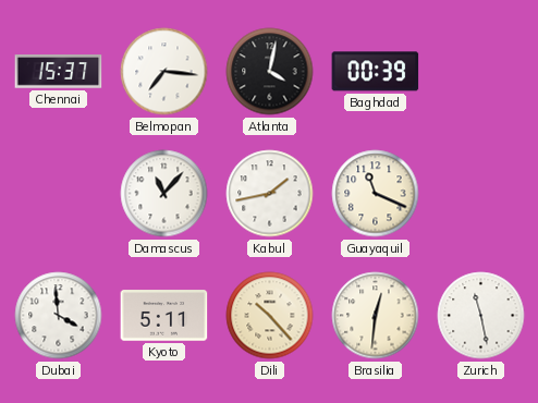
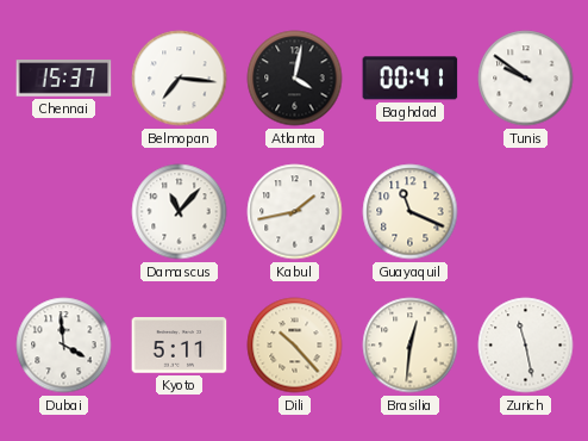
Baghdad: 00:39 -> 00:41 (411, 79)
Tunis: none -> 9:51 (526, 79)
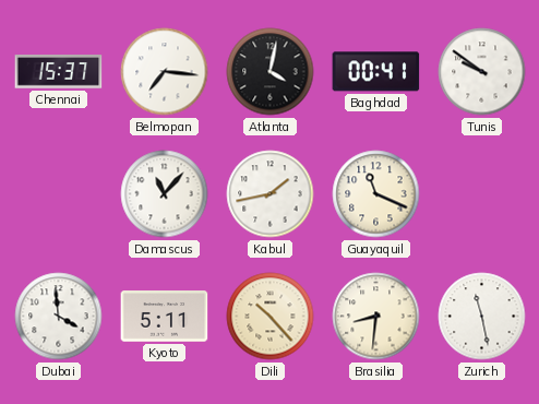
Brasilia: 12:31 -> 8:31 (376, 317)
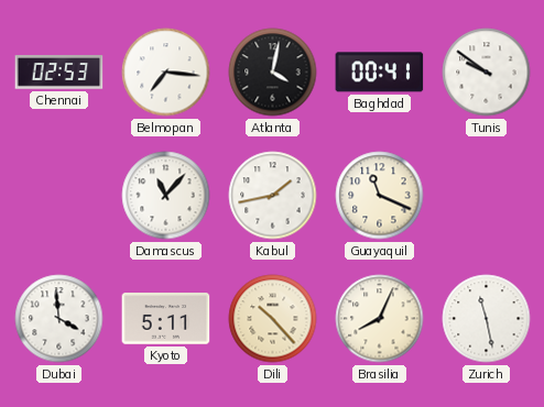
Chennai: 15:37 -> 02:53 (59, 73)
Brasilia: 8:31 -> 8:04 (380, 319)
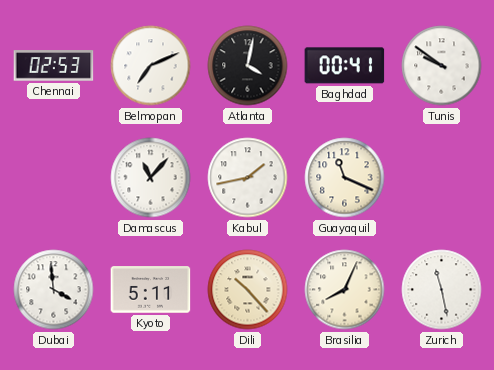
Belmopan: 7:16 -> 7:11 (151, 66)
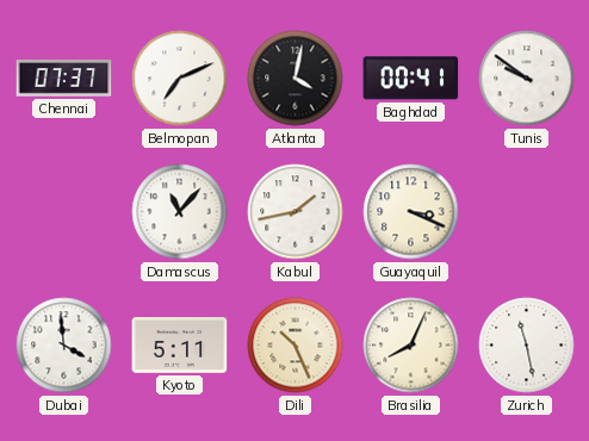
Chennai: 02:53 -> 07:37 (64, 79)
Guayaquil: 11:19 -> 3:19 (411, 212)
Dili: 10:23 -> 10:26 (296, 346)
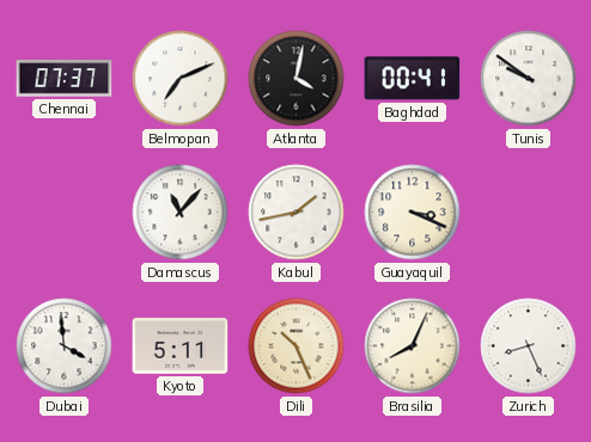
Zurich: 11:28 -> 8:26 (529, 346)
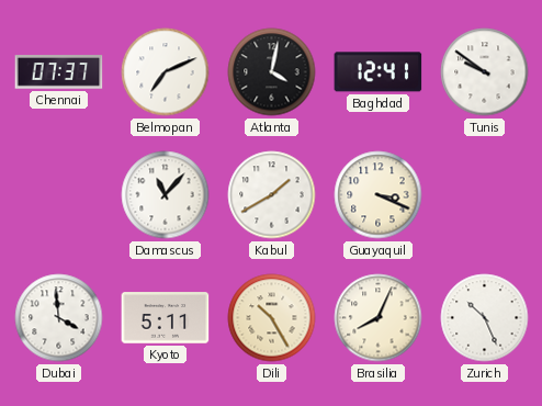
Baghdad: 00:41 -> 12:41 (379, 72)
Kabul: 1:43 -> 1:40 (272, 195)
Dili: 10:26 -> 10:25 (272, 318)
Zurich: 8:26 -> 10:26 (485, 318)
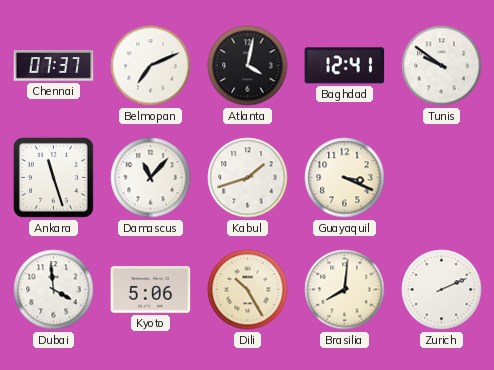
Ankara: none -> 11:27 (53, 177)
Kabul: 1:40 -> 1:42 (248, 178)
Kyoto: 5:11 -> 5:06 (151, 290)
Brasilia: 8:04 -> 8:01 (345, 290)
Zurich: 10:26 -> 2:11 (442, 290)
